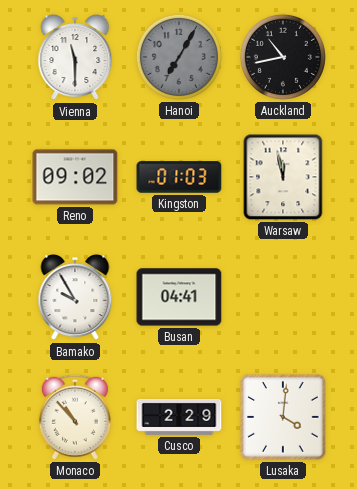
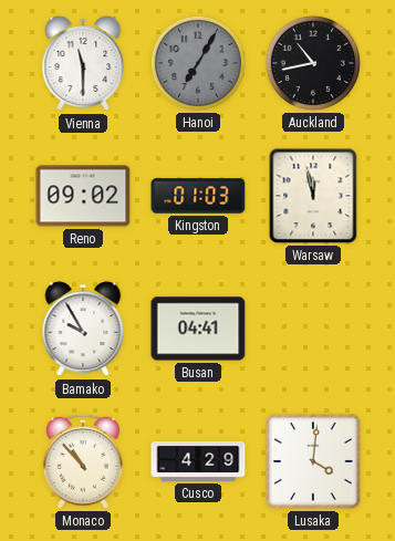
Cusco: 2:29 -> 4:29 (198, 461)
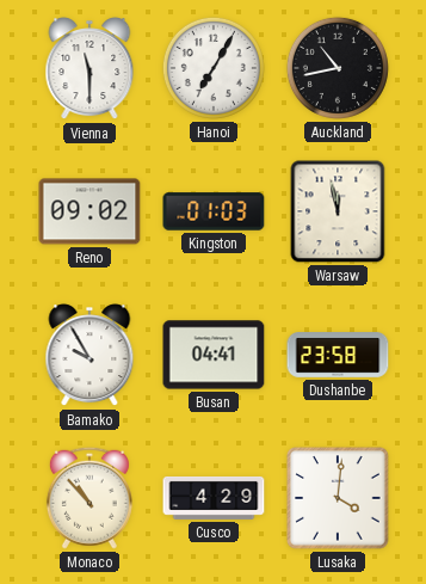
Hanoi dial: grey -> white (214, 68)
Dushanbe: none -> 23:58 (338, 355)
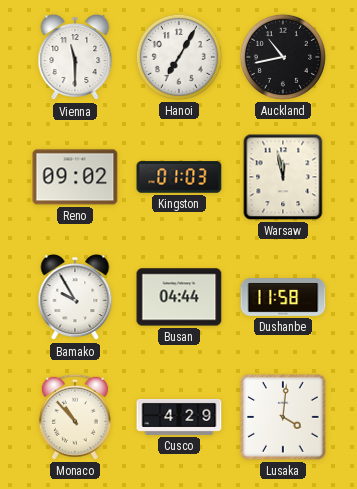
Busan: 04:41 -> 04:44 (179, 297)
Dushanbe: 23:58 -> 11:58 (283, 297)
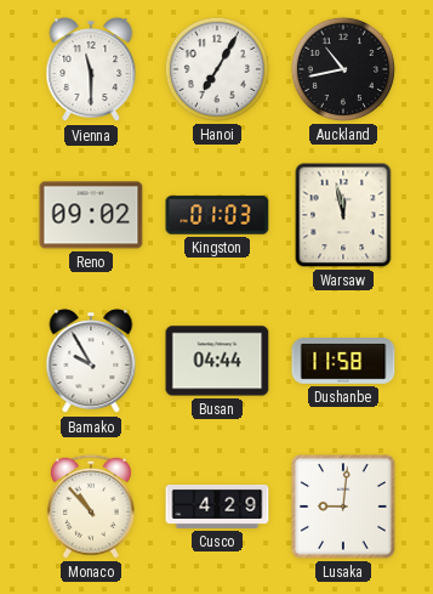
Lusaka: 4:01 -> 9:01 (343, 507)
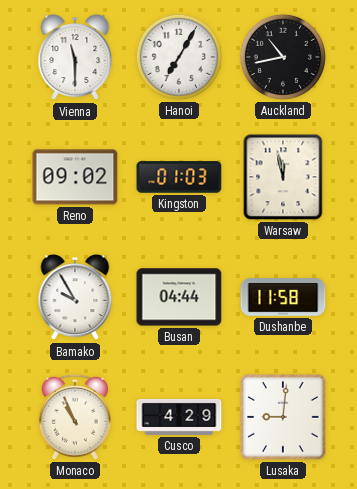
Monaco: 10:53 -> 10:56 (75, 417)
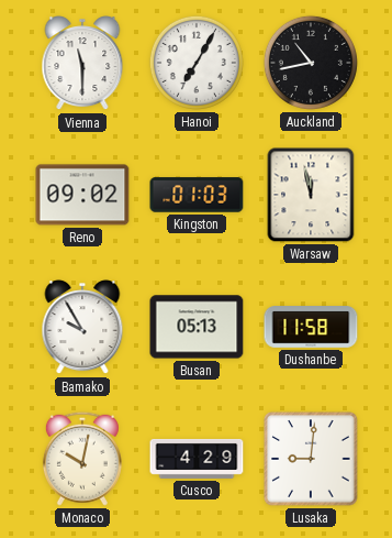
Busan: 04:44 -> 05:13 (197, 327)
Monaco: 10:56 -> 10:02 (82, 459)
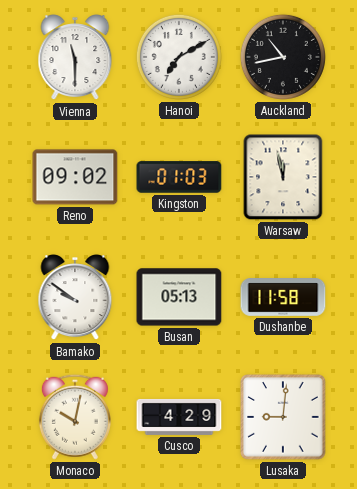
Hanoi: 7:05 -> 7:10 (179, 57)
Bamako: 9:55 -> 9:51 (75, 298)
